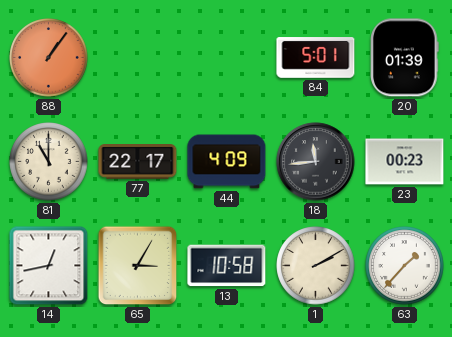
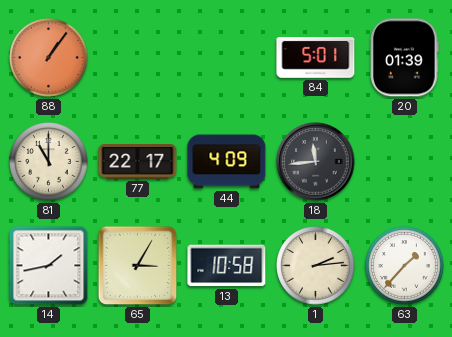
23: 00:23 -> none (405, 162)
14: 12:43 -> 1:43 (49, 266)
1: 2:10 -> 2:14 (316, 266)
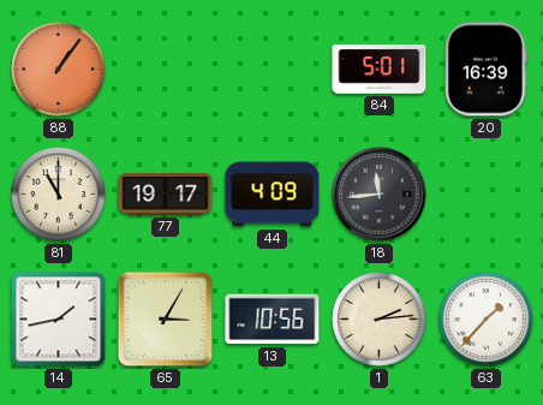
20: 01:39 -> 16:39 (487, 70)
77: 22:17 -> 19:17 (166, 195)
13: 10:58 -> 10:56 (273, 320)
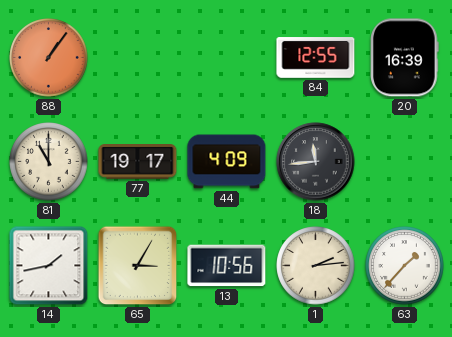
84: 5:01 -> 12:55 (316, 58)
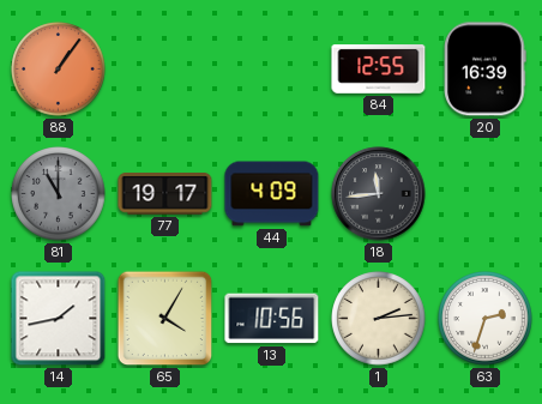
81 dial: cream -> grey (59, 194)
65: 3:05 -> 4:05 (165, 319)
63: 1:37 -> 2:33 (486, 319)
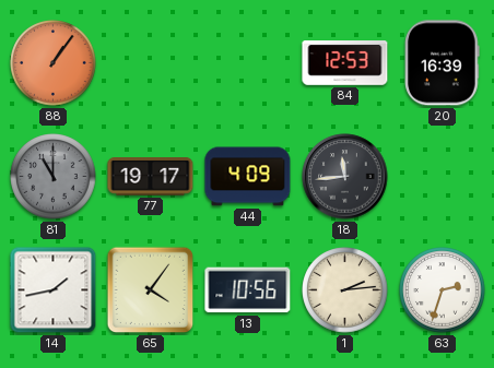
84: 12:55 -> 12:53 (345, 63)
65: 4:05 -> 4:06 (151, 290)
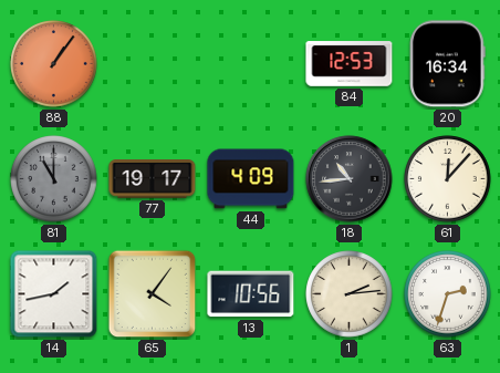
20: 16:39 -> 16:34 (448, 64)
18: 11:44 -> 10:44 (350, 179)
61: none -> 12:07 (448, 179)
